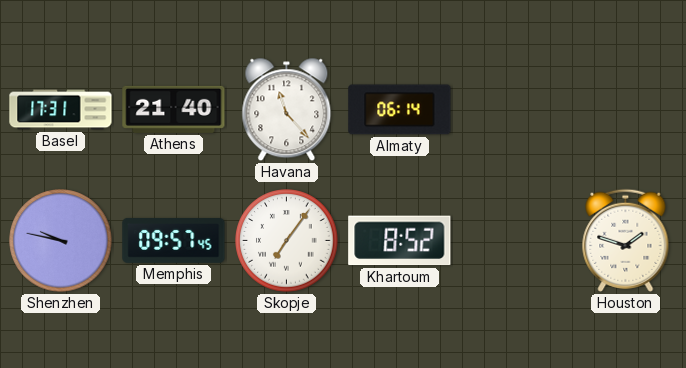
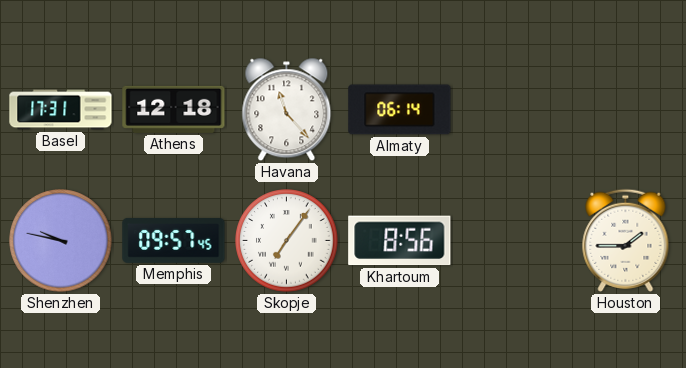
Athens: 21:40 -> 12:18 (174, 109)
Khartoum: 8:52 -> 8:56 (400, 241)
Houston: 1:48 -> 1:45 (626, 240)
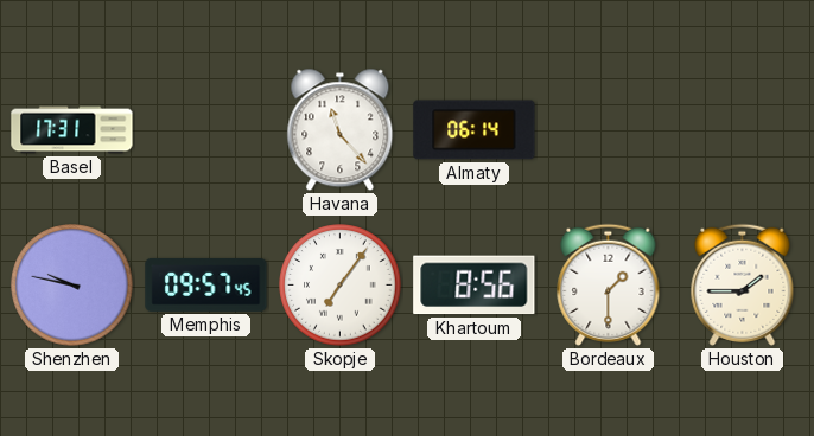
Athens: 12:18 -> none (174, 109)
Bordeaux: none -> 1:30 (609, 284)
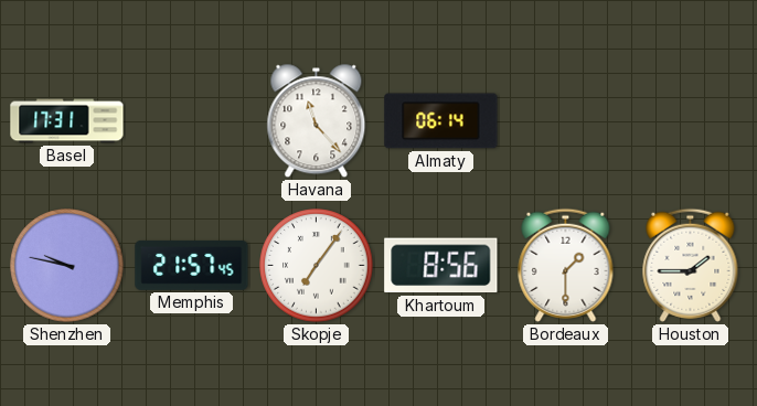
Memphis: 09:57 -> 21:57 (192, 265)
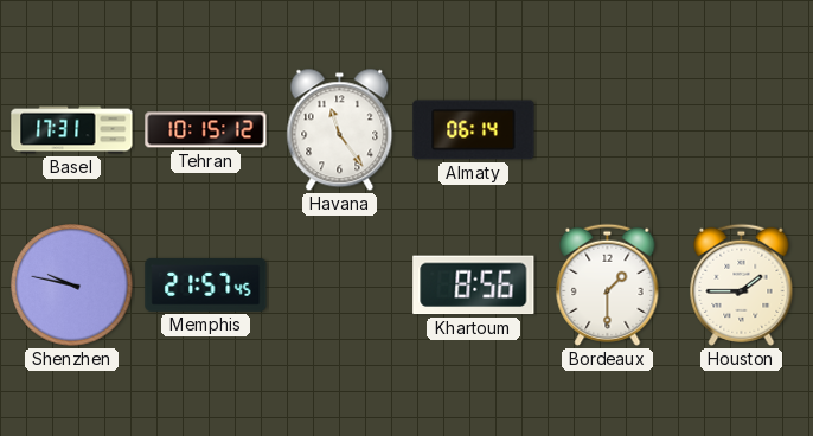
Tehran: none -> 10:15 (206, 130)
Havana: 11:23 -> 11:24 (340, 130)
Skopje: 7:06 -> none (317, 266)
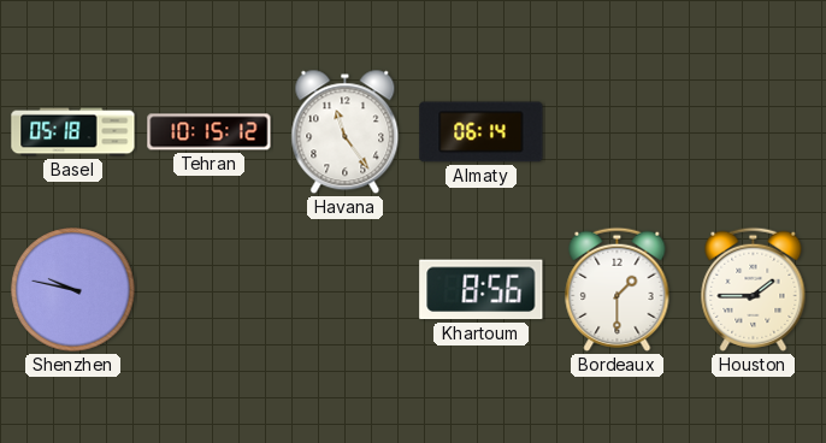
Basel: 17:31 -> 05:18 (73, 132)
Memphis: 21:57 -> none (206, 284)
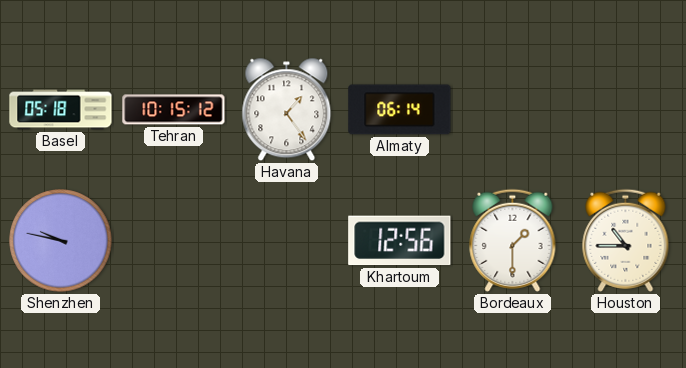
Havana: 11:24 -> 1:24 (287, 110)
Khartoum: 8:56 -> 12:56 (400, 241)
Houston: 1:45 -> 10:45 (626, 240)
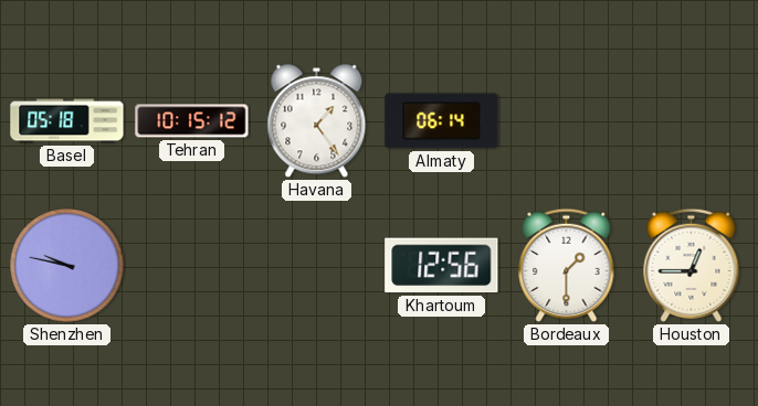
Houston: 10:45 -> 12:45 (692, 265)
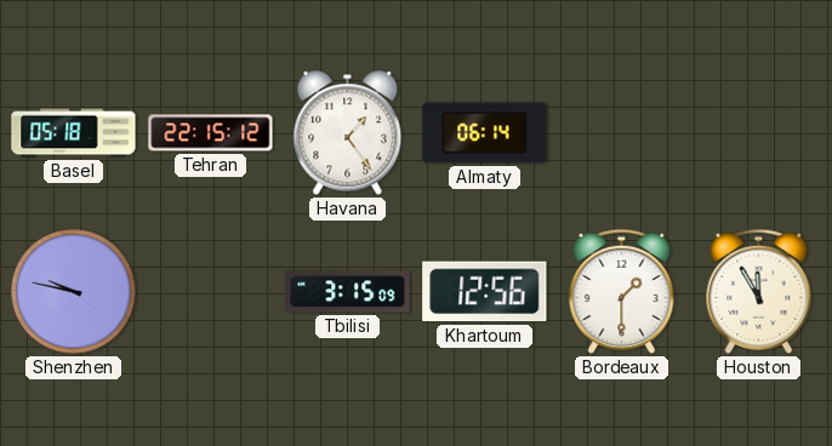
Tehran: 10:15 -> 22:15 (211, 133)
Tbilisi: none -> 3:15 (348, 292)
Houston: 12:45 -> 11:55 (759, 291)
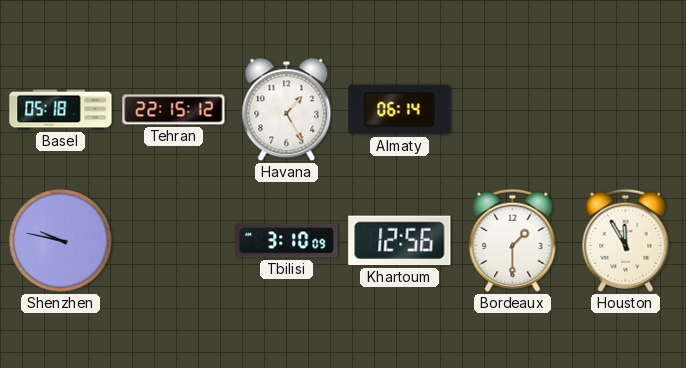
Havana: 1:24 -> 1:25 (287, 110)
Tbilisi: 3:15 -> 3:10 (287, 241)
